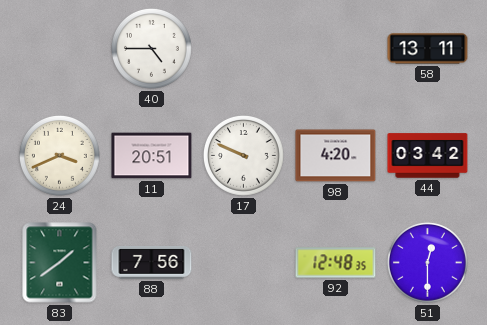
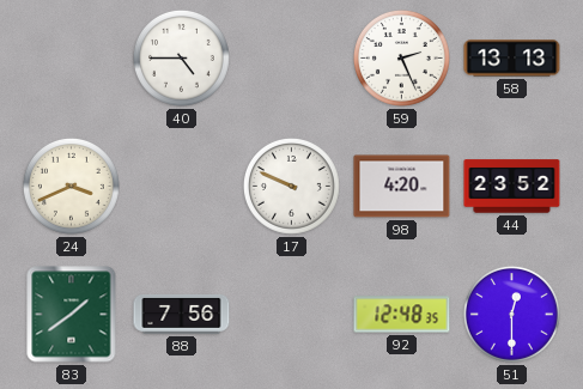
59: none -> 2:26 (401, 57)
58: 13:11 -> 13:13 (512, 59)
11: 20:51 -> none (152, 156)
44: 03:42 -> 23:52 (512, 187)
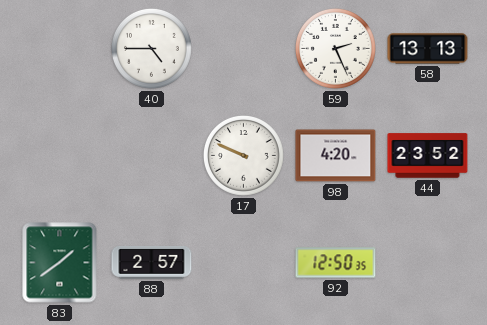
24: 3:41 -> none (71, 186)
88: 7:56 -> 2:57 (152, 263)
92: 12:48 -> 12:50 (336, 263)
51: 12:30 -> none (511, 314)
